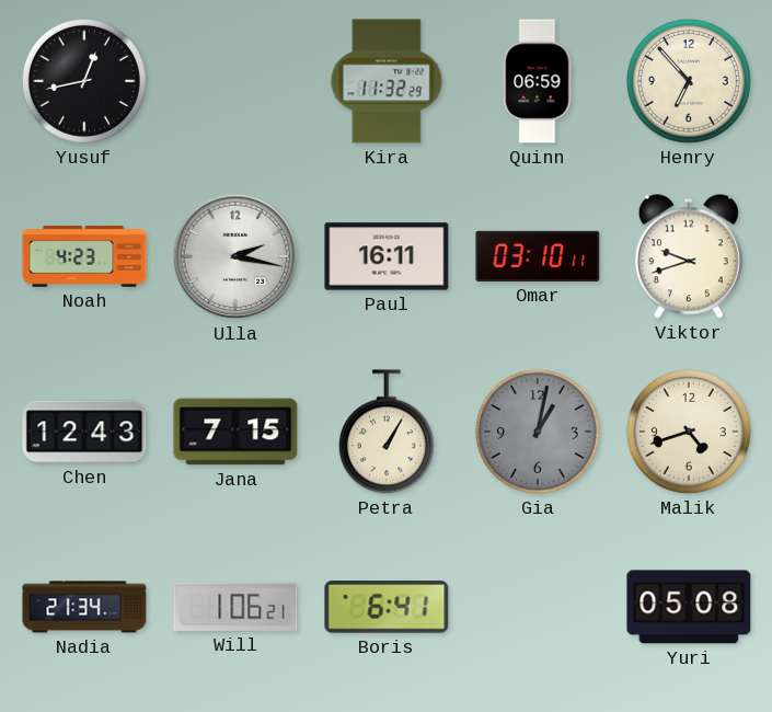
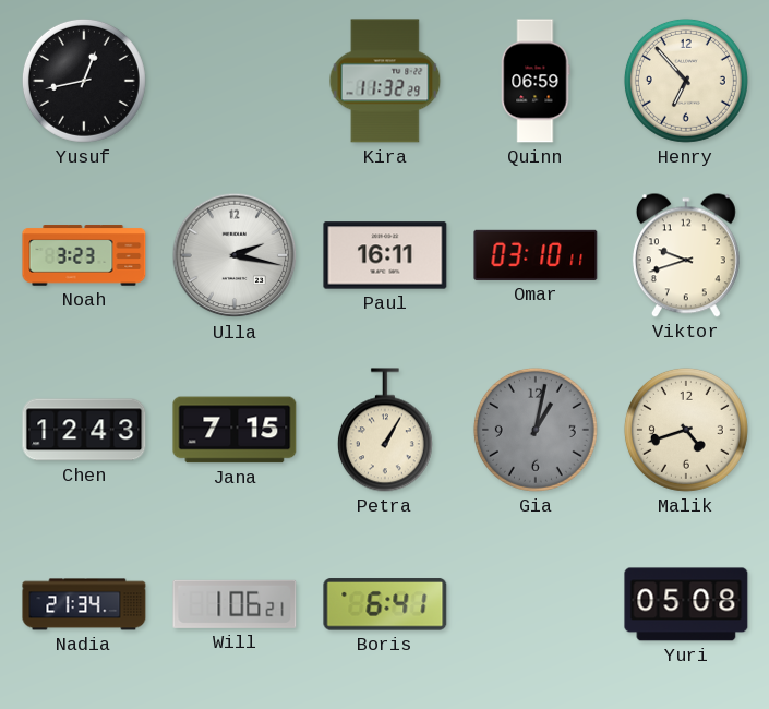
Noah: 4:23 -> 3:23 (84, 255)
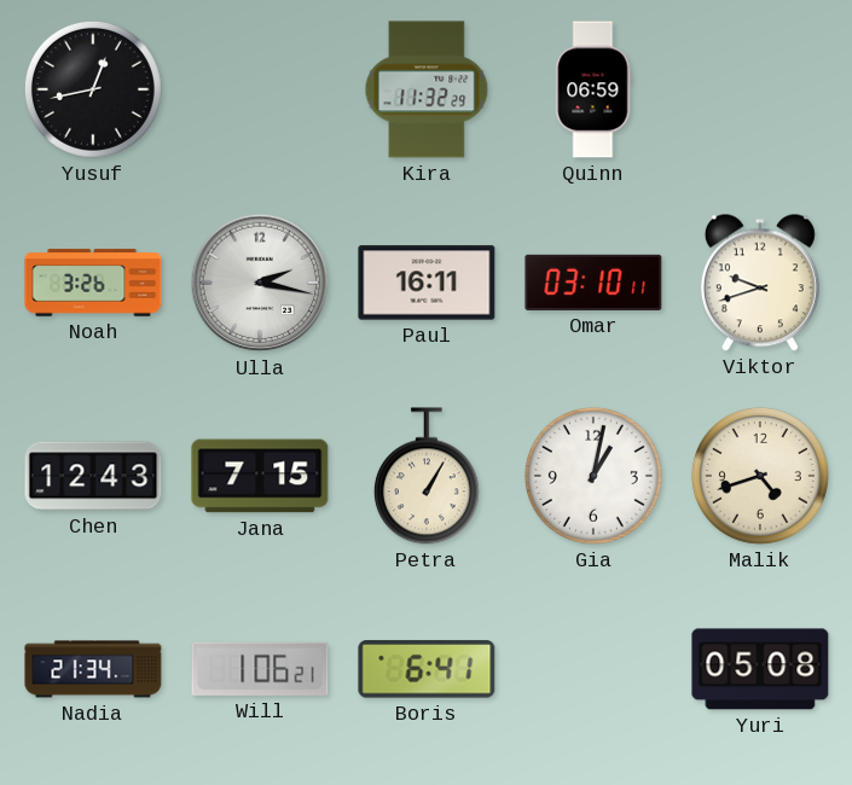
Henry: 6:53 -> none (686, 81)
Noah: 3:23 -> 3:26 (93, 283)
Gia dial: grey -> white (593, 476)
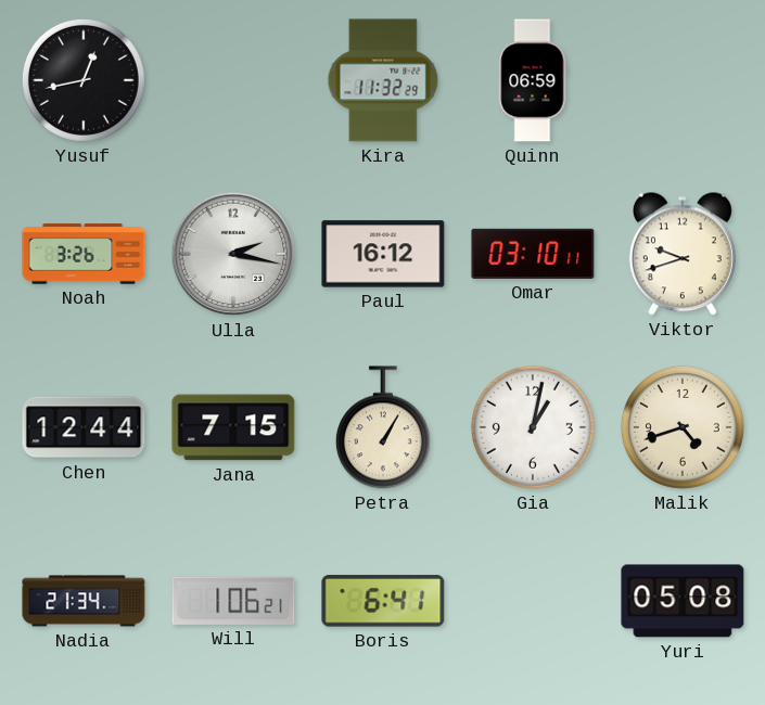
Paul: 16:11 -> 16:12 (383, 254)
Chen: 12:43 -> 12:44 (84, 427)
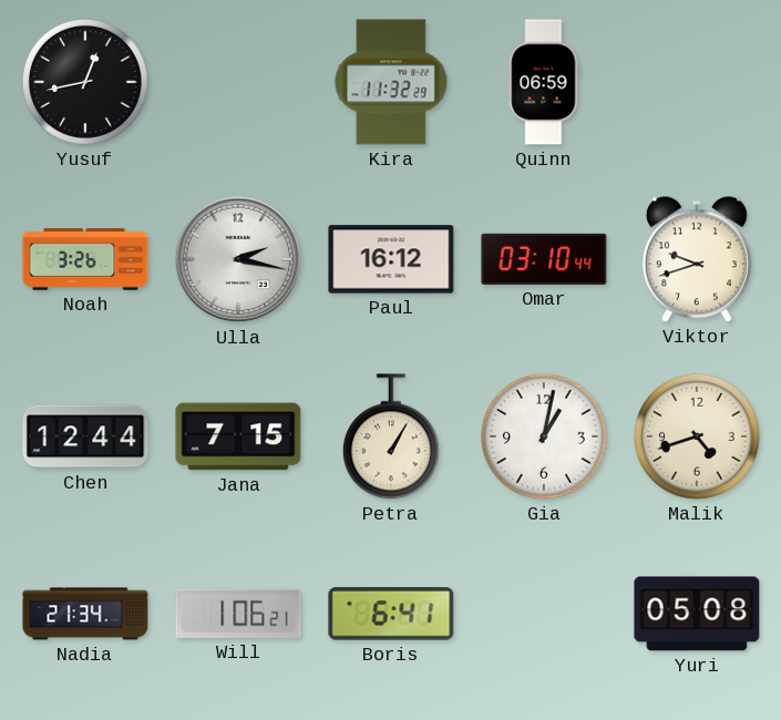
Omar: 03:10:11 -> 03:10:44 (544, 259)
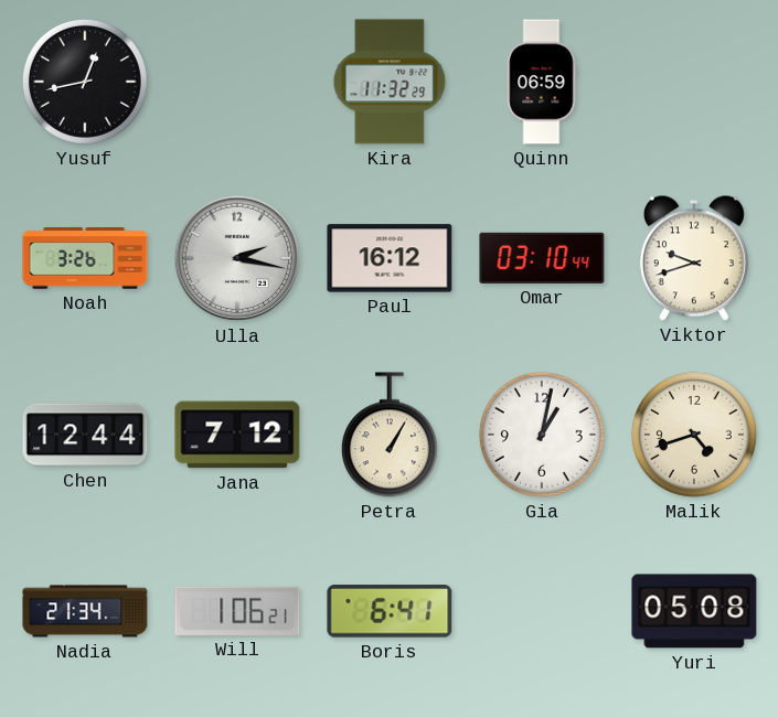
Jana: 7:15 -> 7:12 (237, 435)
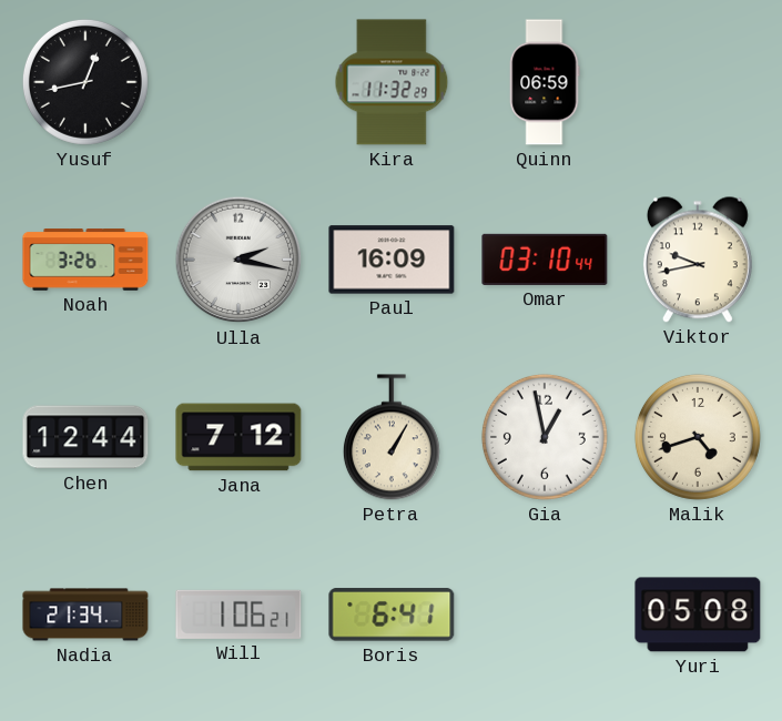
Paul: 16:12 -> 16:09 (392, 260)
Viktor: 9:42 -> 9:43 (698, 260)
Gia: 1:02 -> 12:58 (545, 437)
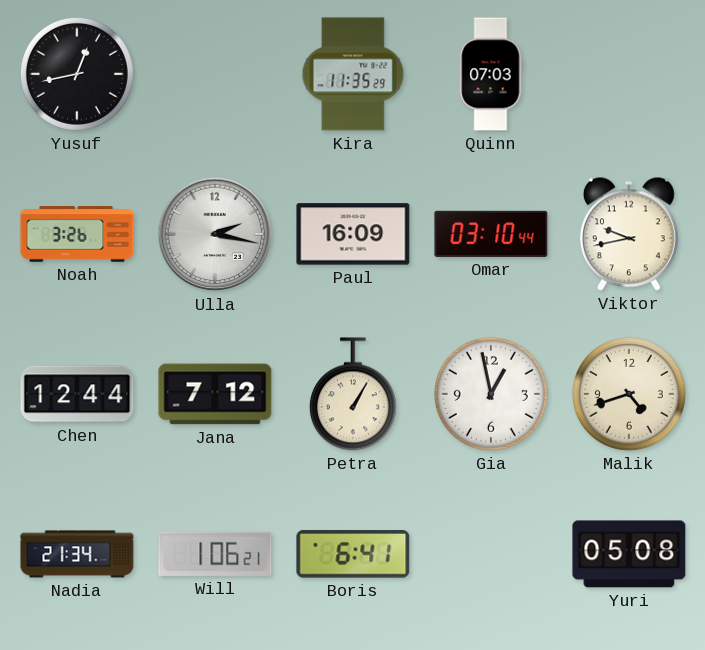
Kira: 11:32 -> 11:35 (353, 74)
Quinn: 06:59 -> 07:03 (491, 74)
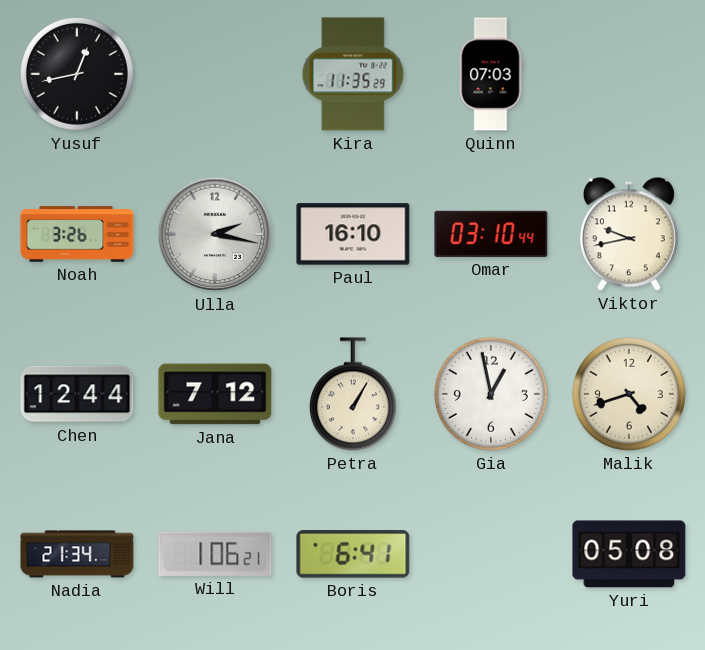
Paul: 16:09 -> 16:10 (353, 234)
